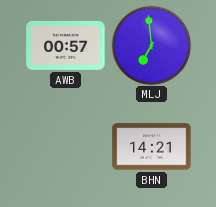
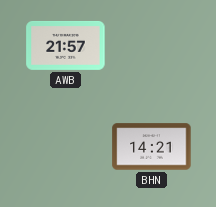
AWB: 00:57 -> 21:57 (66, 45)
MLJ: 6:59 -> none (151, 45)
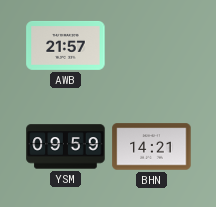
YSM: none -> 09:59 (66, 147)
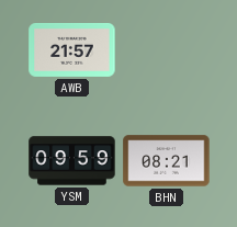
BHN: 14:21 -> 08:21 (167, 161)
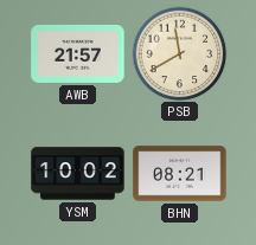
PSB: none -> 11:40 (179, 53)
YSM: 09:59 -> 10:02 (78, 174)
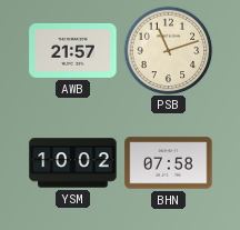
PSB: 11:40 -> 11:12 (168, 50)
BHN: 08:21 -> 07:58 (169, 163)
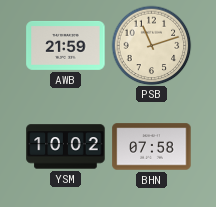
AWB: 21:57 -> 21:59 (66, 45)
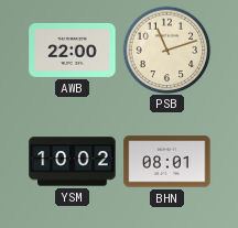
AWB: 21:59 -> 22:00 (73, 50)
BHN: 07:58 -> 08:01 (167, 162)
